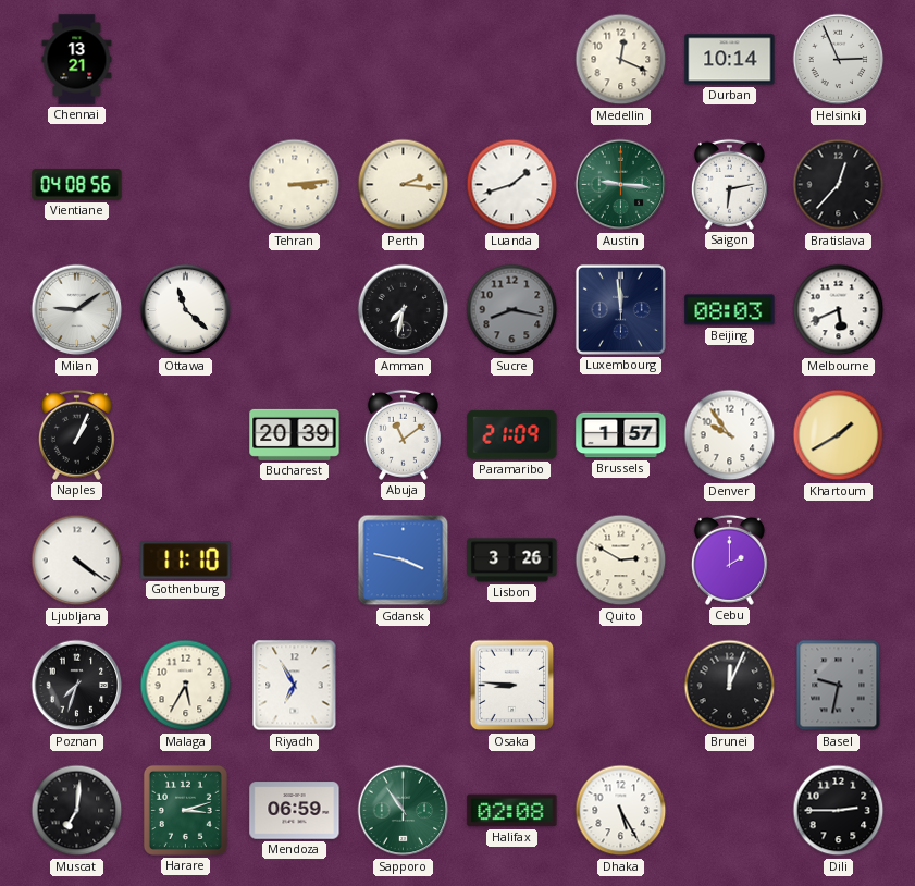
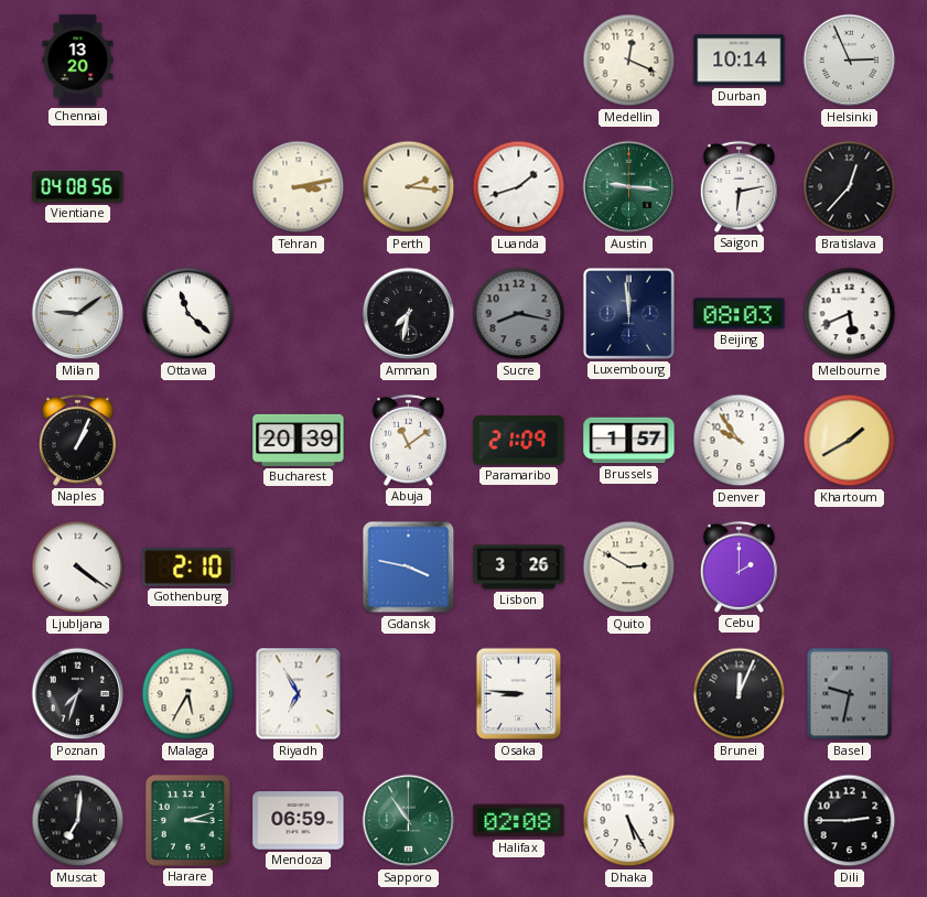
Chennai: 13:21 -> 13:20 (78, 61)
Tehran: 3:14 -> 3:13 (299, 187)
Gothenburg: 11:10 -> 2:10 (188, 568)
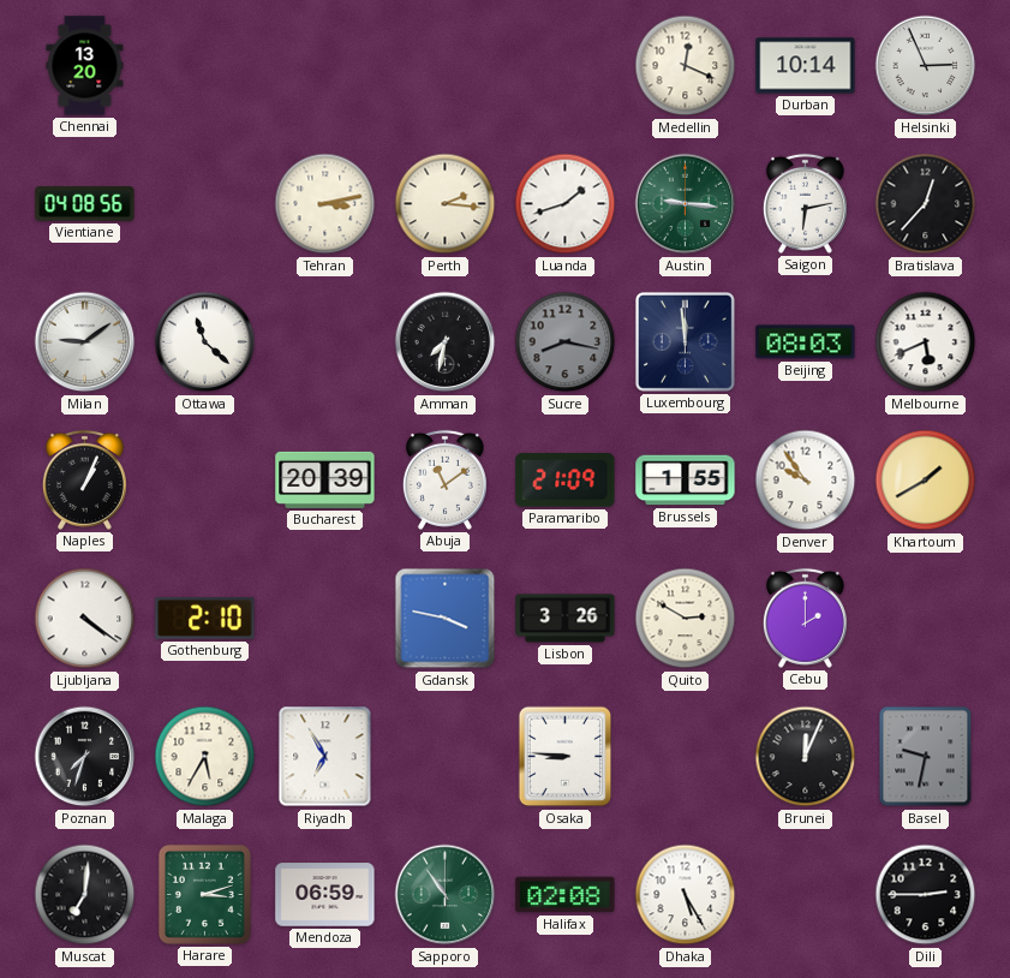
Brussels: 1:57 -> 1:55 (686, 481)
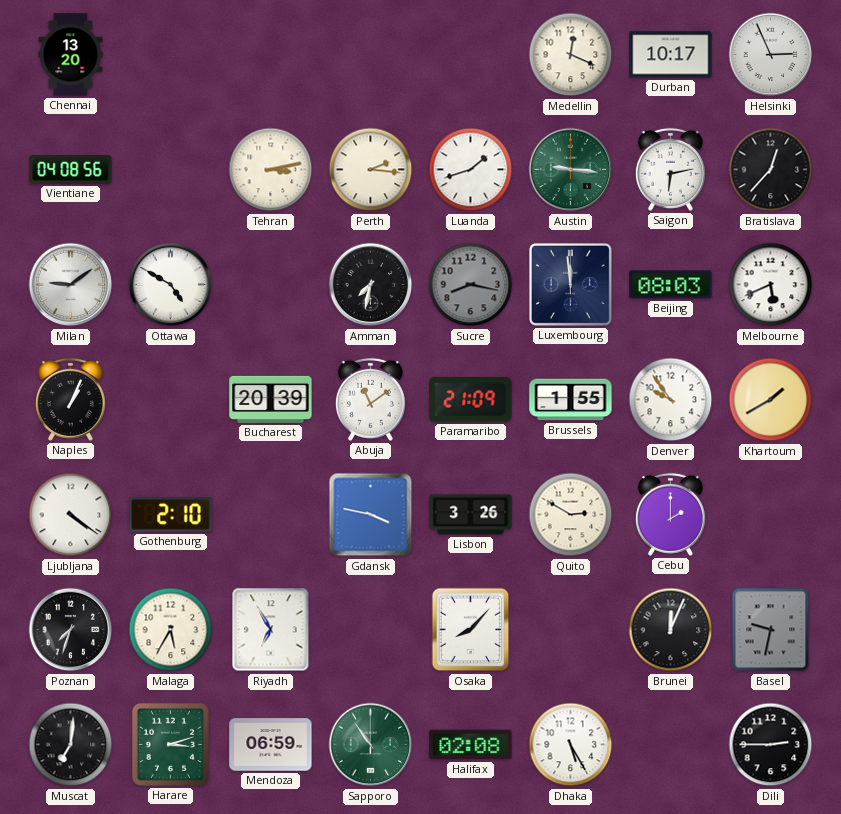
Durban: 10:14 -> 10:17 (671, 55)
Ottawa: 11:22 -> 4:50 (171, 285)
Osaka: 8:46 -> 8:07 (471, 630)
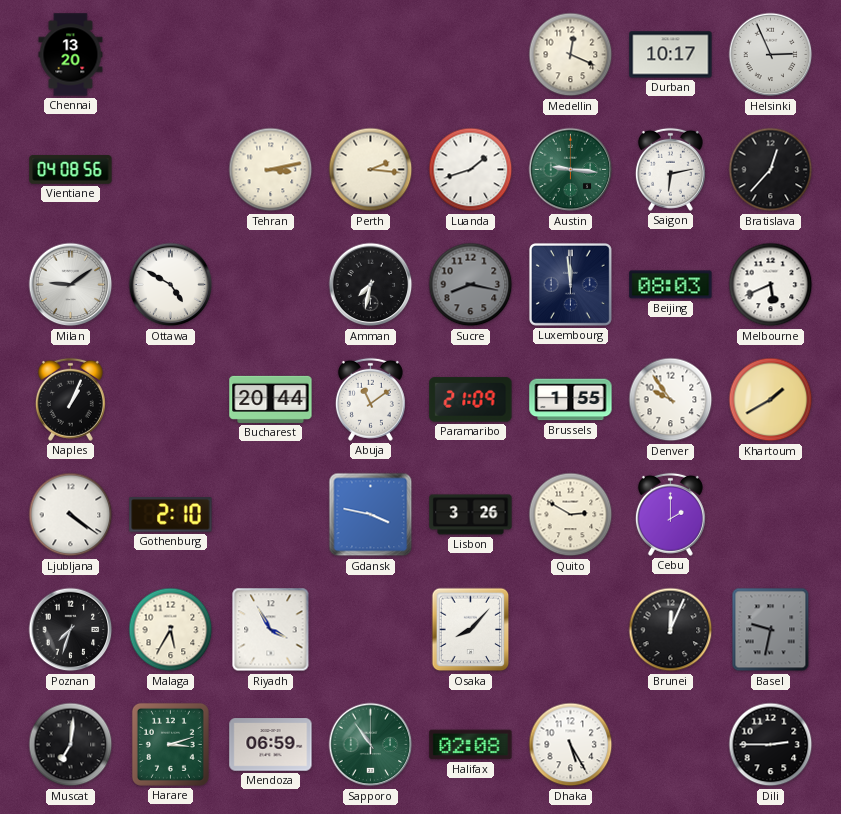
Bucharest: 20:39 -> 20:44 (271, 399)
Riyadh: 6:55 -> 3:55 (271, 630)
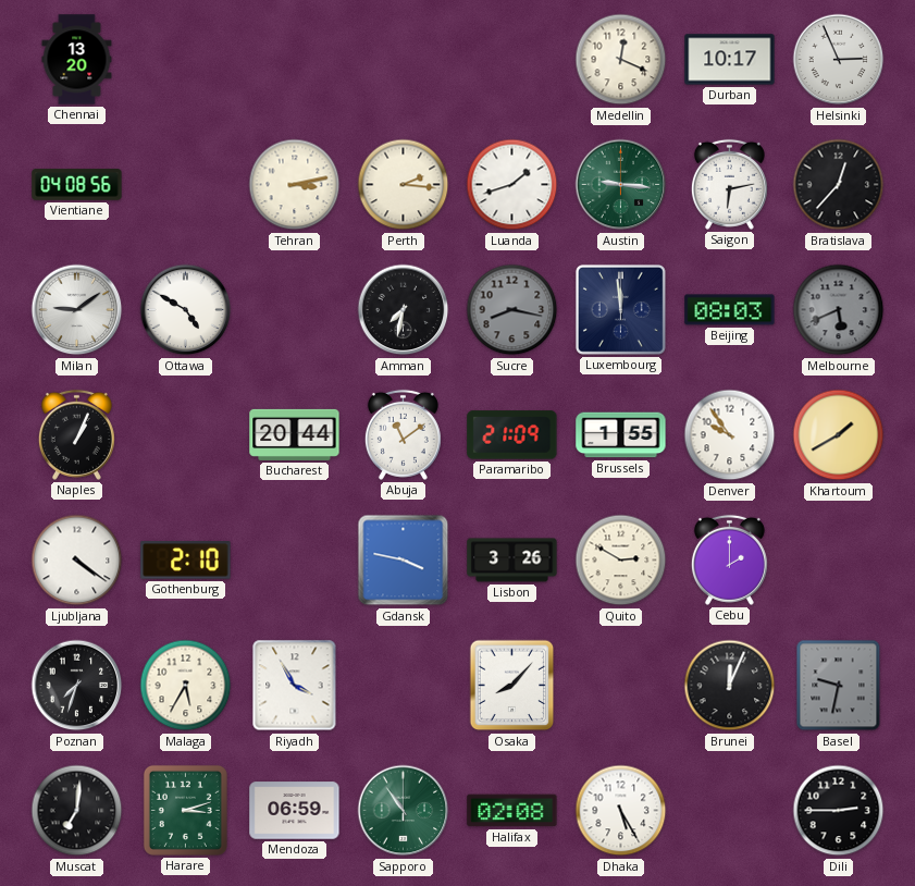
Melbourne dial: white -> grey (839, 310)
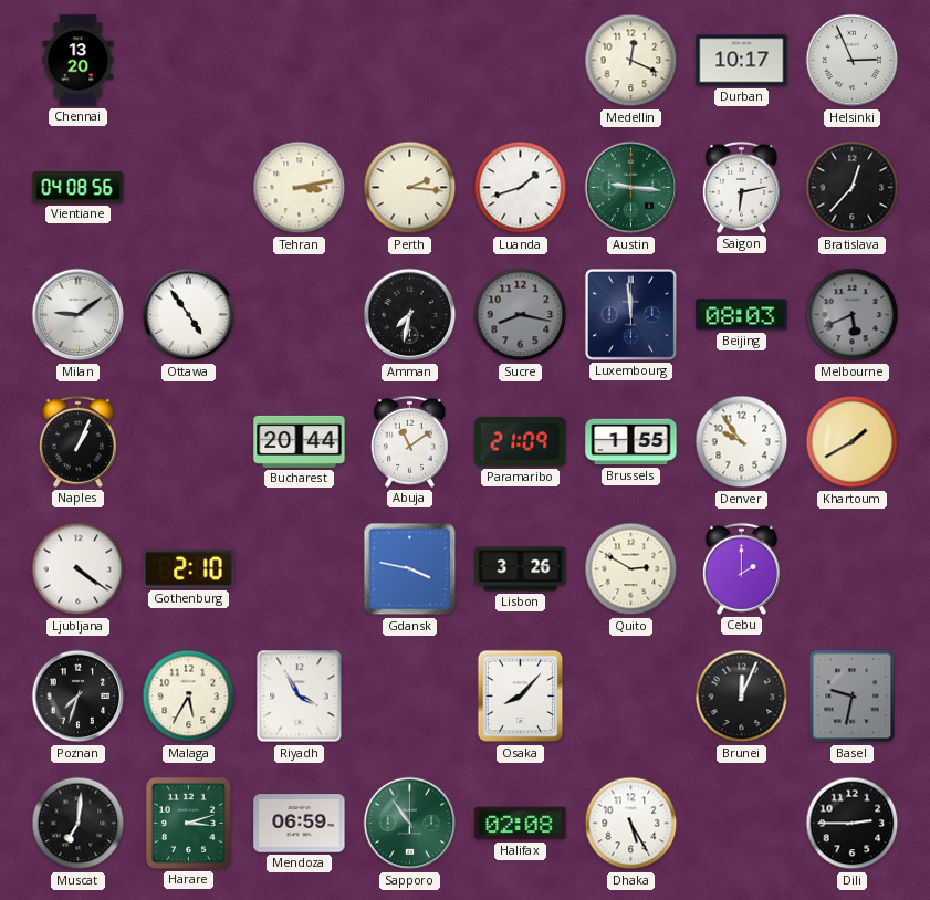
Ottawa: 4:50 -> 4:54 (189, 315)
